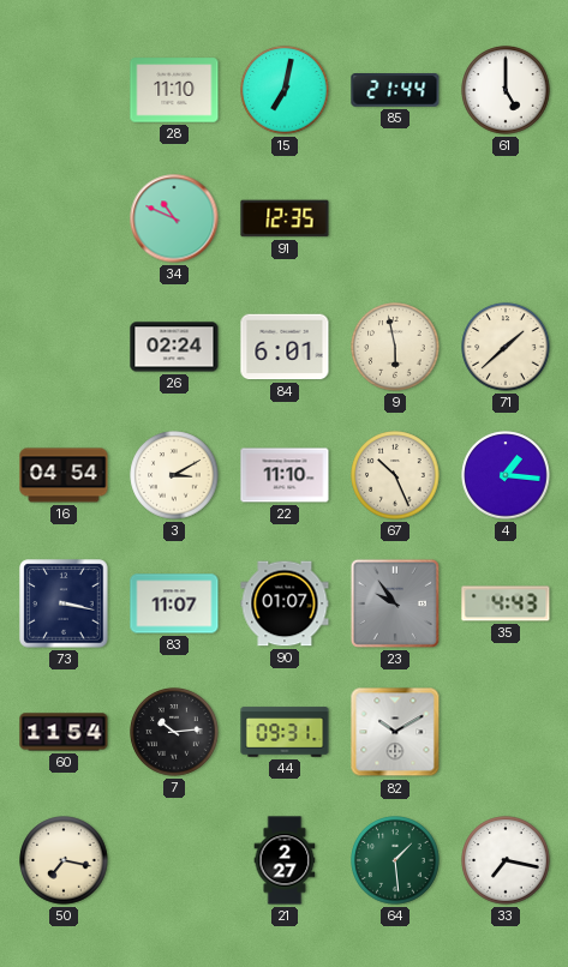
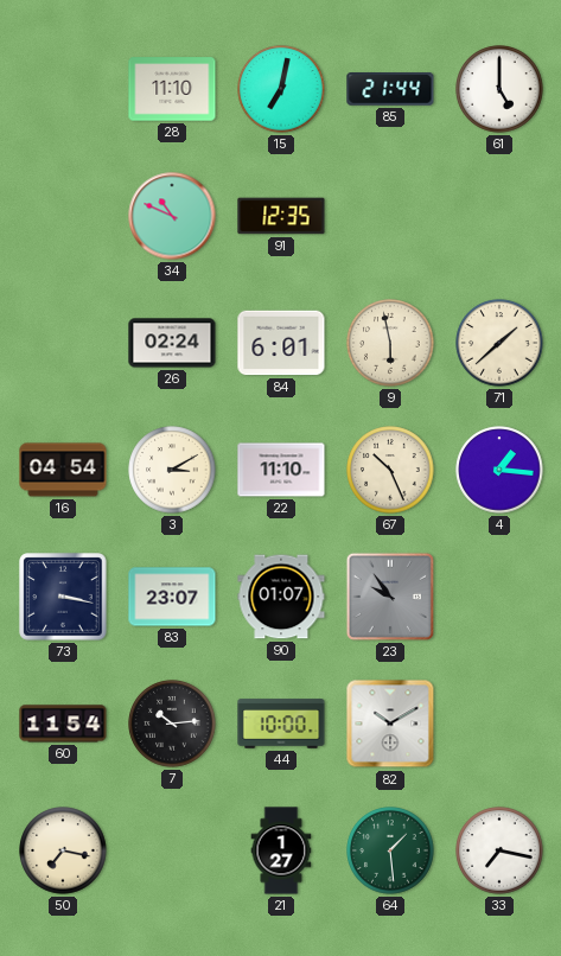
83: 11:07 -> 23:07 (172, 597)
35: 4:43 -> none (506, 603)
44: 09:31 -> 10:00 (281, 724)
21: 2:27 -> 1:27 (281, 850)
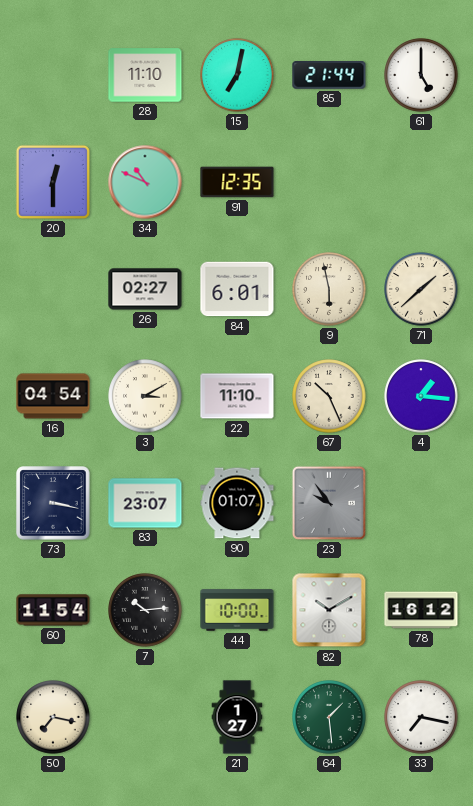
20: none -> 12:30 (53, 182)
26: 02:24 -> 02:27 (145, 289)
78: none -> 16:12 (421, 610)
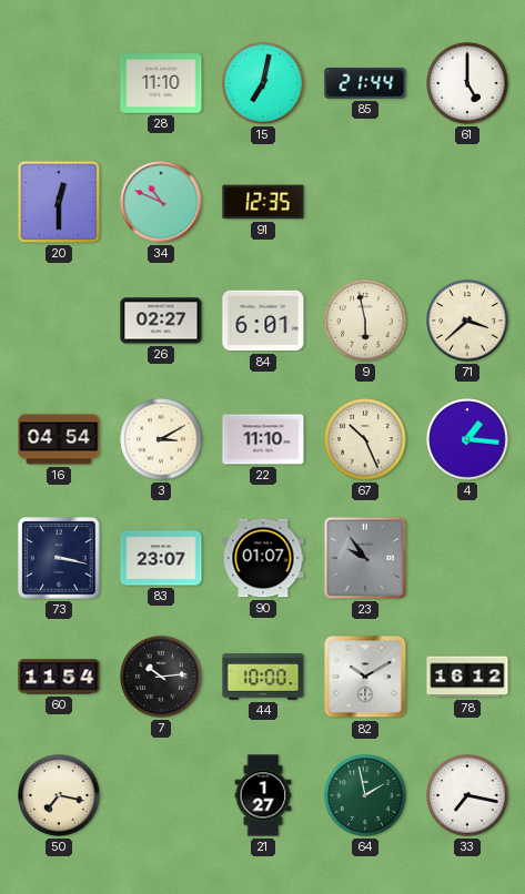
71: 1:38 -> 3:38 (467, 321)
64: 1:29 -> 1:58 (365, 795)
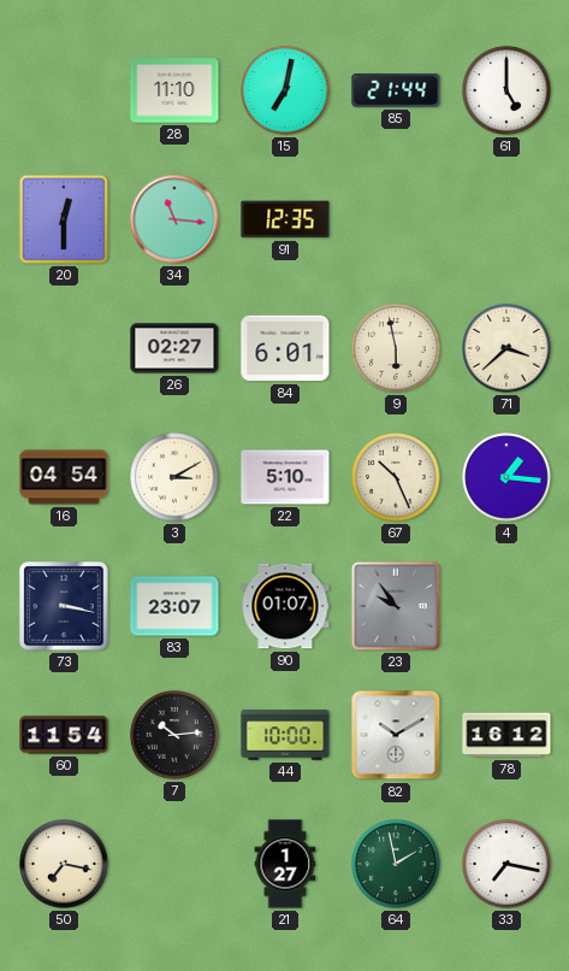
34: 10:49 -> 11:16 (174, 219)
22: 11:10 -> 5:10 (285, 477)
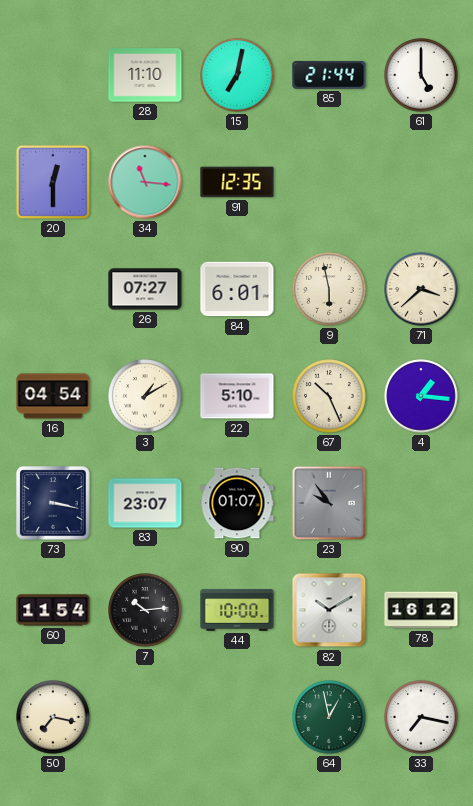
26: 02:27 -> 07:27 (145, 289)
3: 3:10 -> 1:10 (145, 396)
21: 1:27 -> none (285, 864)
64: 1:58 -> 12:58 (329, 717)
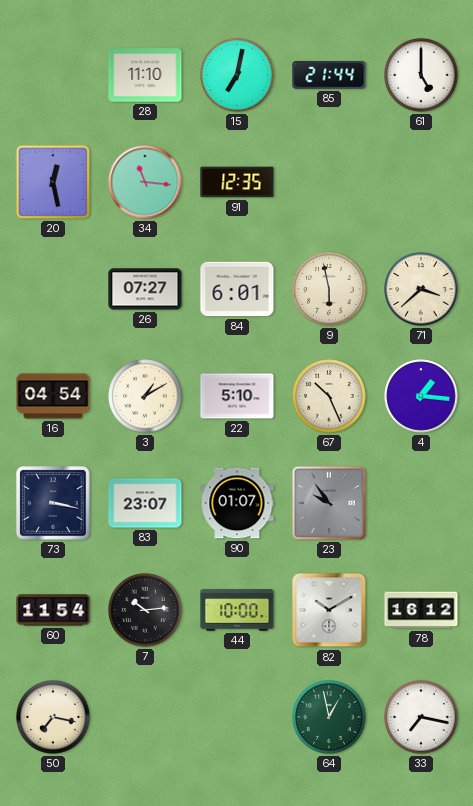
20: 12:30 -> 12:28 (53, 182)
